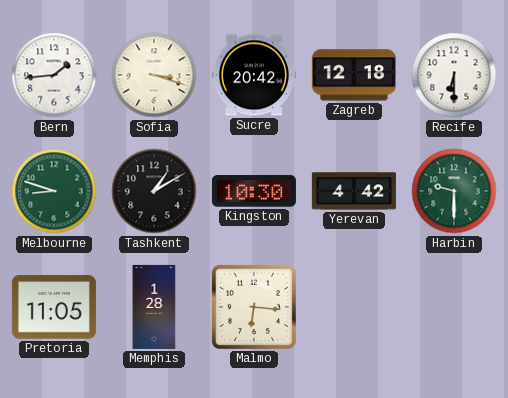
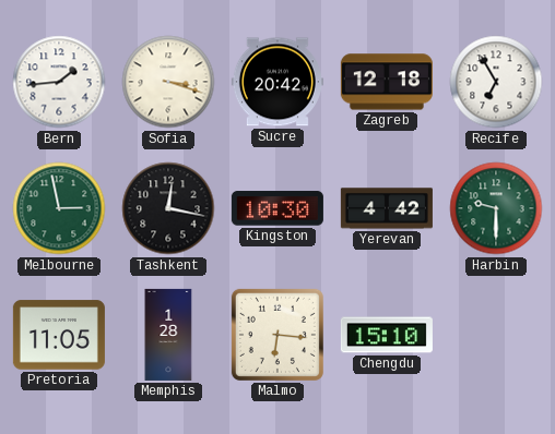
Recife: 6:30 -> 6:55 (496, 82)
Melbourne: 8:48 -> 2:58 (59, 208)
Tashkent: 1:10 -> 12:17 (168, 208)
Chengdu: none -> 15:10 (387, 335)
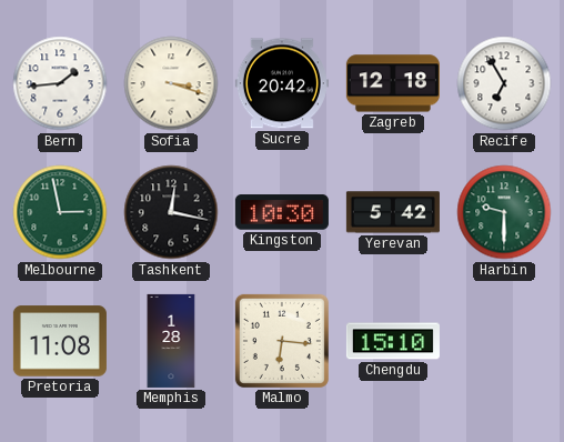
Yerevan: 4:42 -> 5:42 (393, 212)
Pretoria: 11:05 -> 11:08 (60, 341)
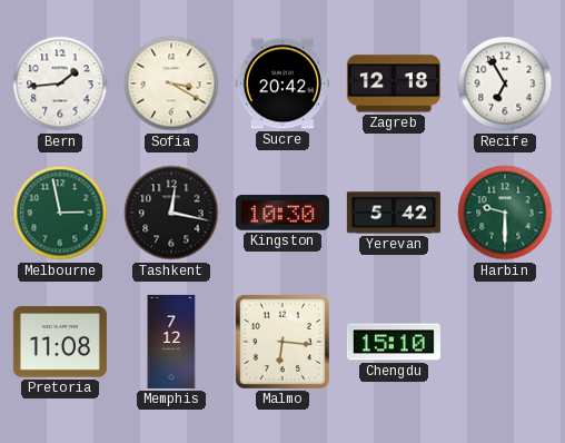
Sofia: 3:18 -> 3:20 (171, 83)
Memphis: 1:28 -> 7:12 (171, 342)
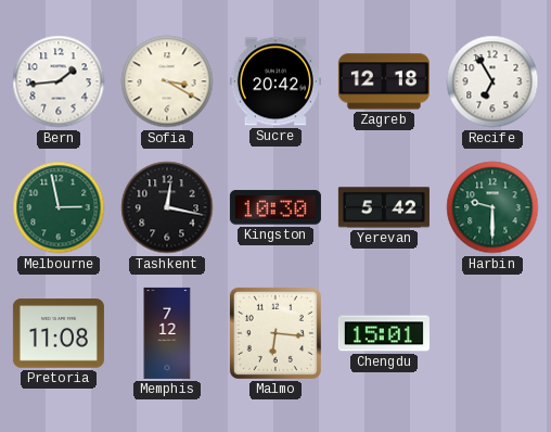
Chengdu: 15:10 -> 15:01 (384, 333)
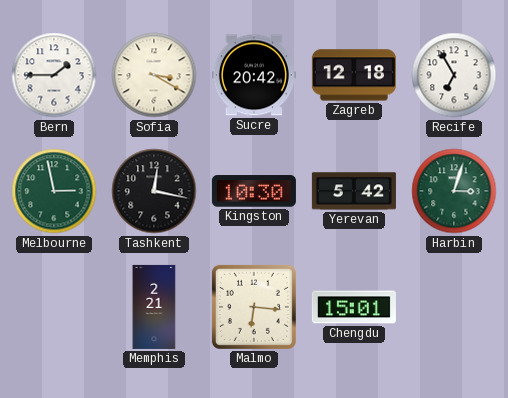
Bern: 1:44 -> 1:45 (54, 75)
Harbin: 9:30 -> 3:03 (454, 191)
Pretoria: 11:08 -> none (59, 333)
Memphis: 7:12 -> 2:21 (154, 307)
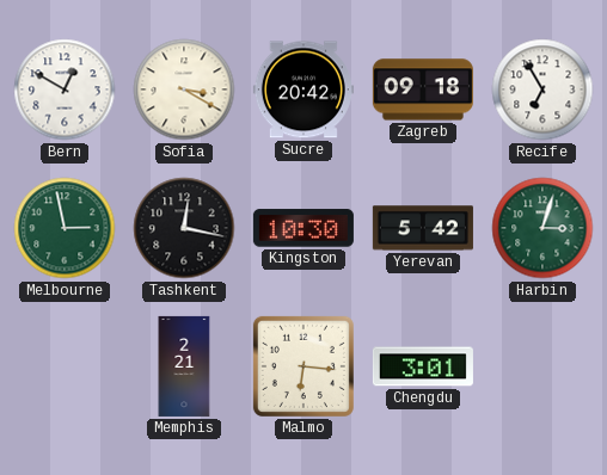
Bern: 1:45 -> 12:50 (65, 90)
Zagreb: 12:18 -> 09:18 (423, 90)
Chengdu: 15:01 -> 3:01 (423, 366)
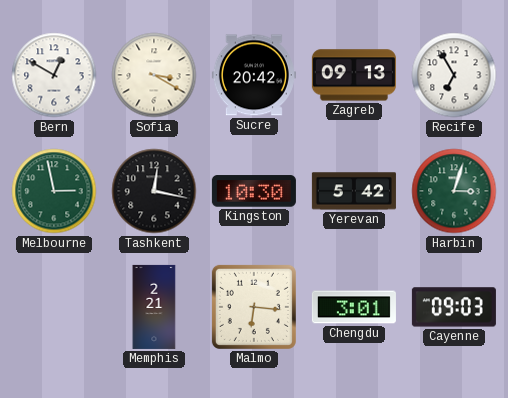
Zagreb: 09:18 -> 09:13 (354, 75)
Cayenne: none -> 09:03 (454, 307)
